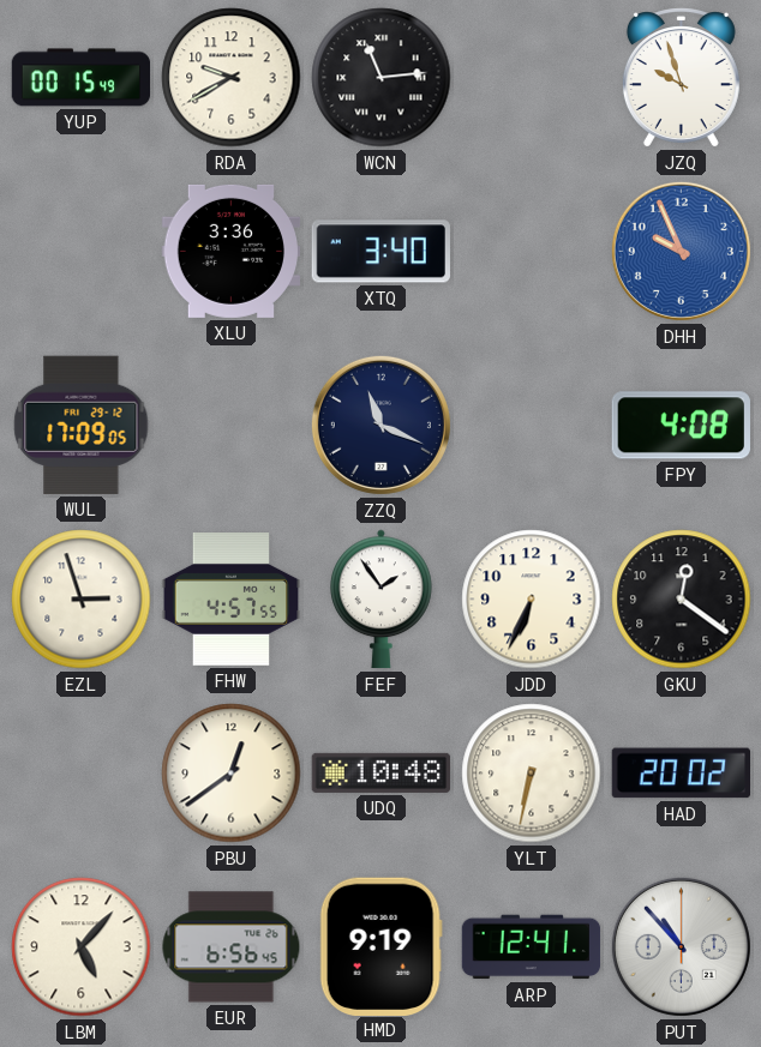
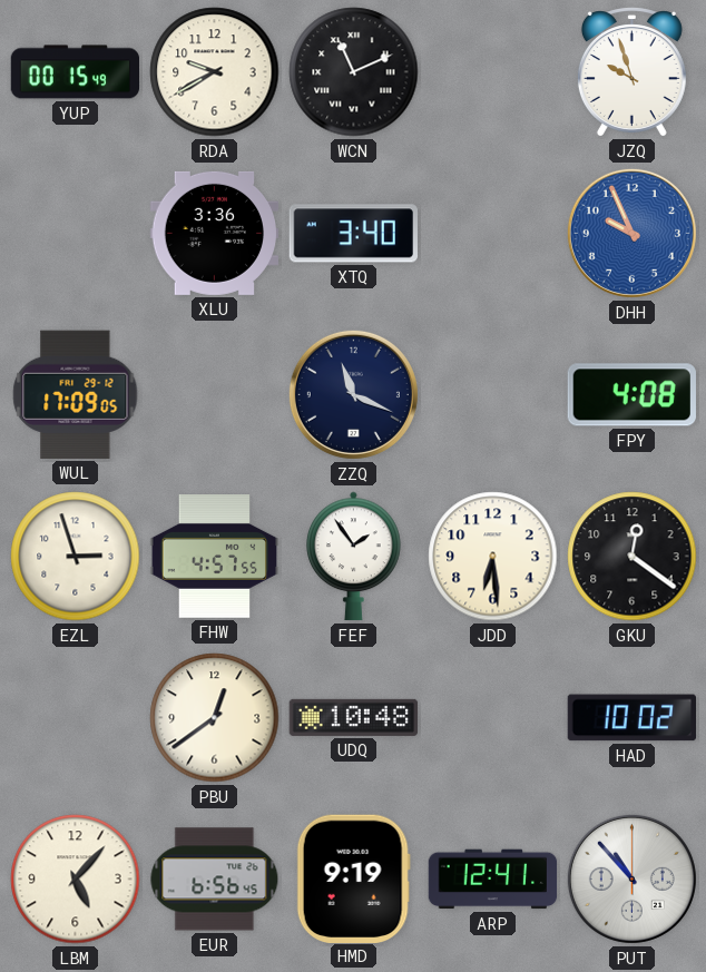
WCN: 11:14 -> 11:11 (354, 72)
JDD: 6:34 -> 6:29 (493, 557)
YLT: 6:32 -> none (532, 774)
HAD: 20:02 -> 10:02 (631, 718)
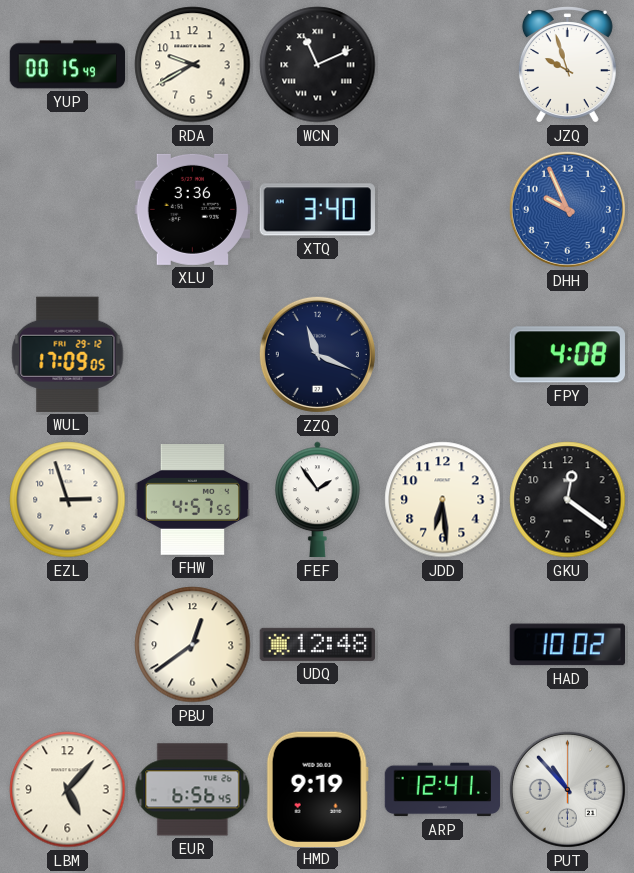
UDQ: 10:48 -> 12:48 (318, 644)
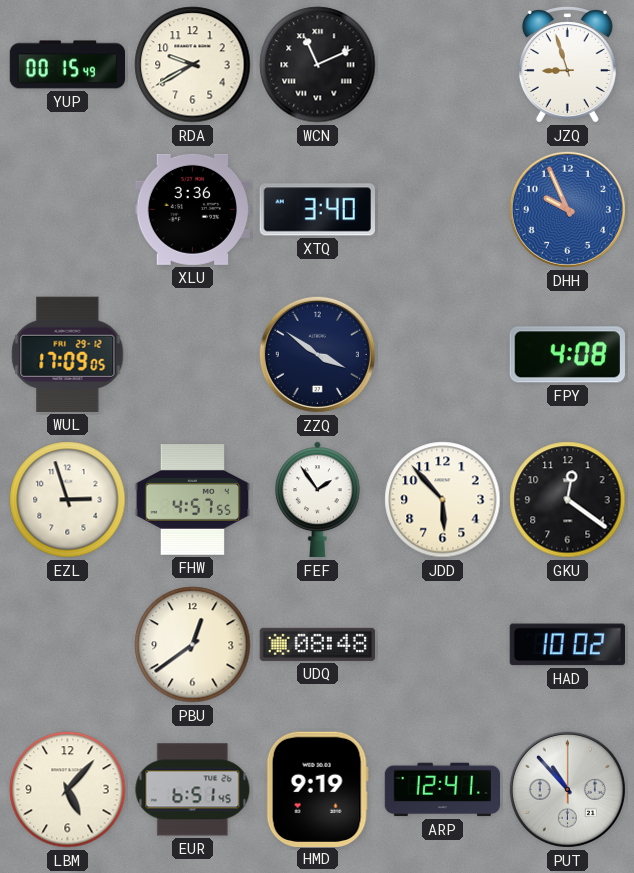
JZQ: 9:57 -> 8:57 (567, 65)
ZZQ: 11:19 -> 3:51 (317, 354)
JDD: 6:29 -> 5:53 (443, 500)
UDQ: 12:48 -> 08:48 (318, 644)
EUR: 6:56 -> 6:51 (193, 790)
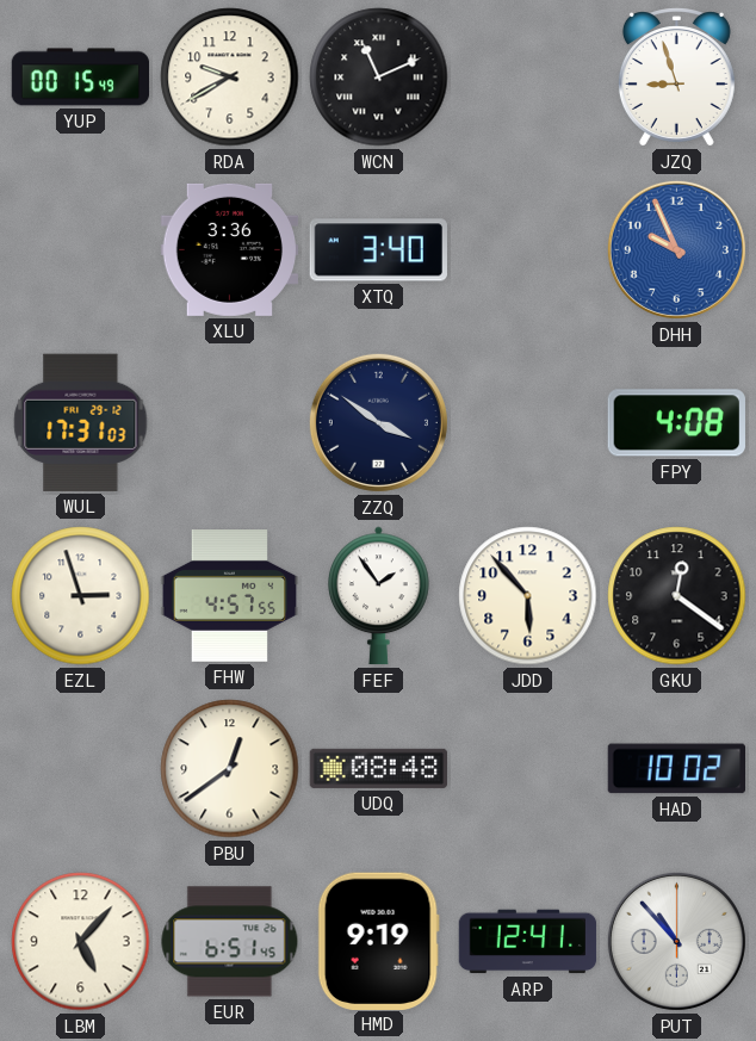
WUL: 17:09 -> 17:31 (81, 422)
